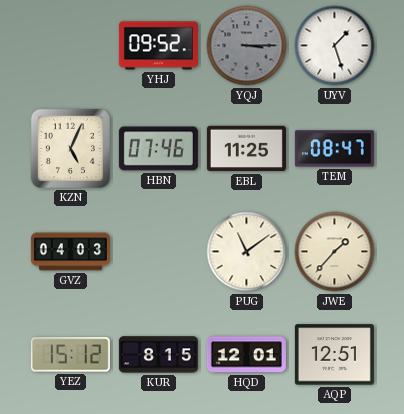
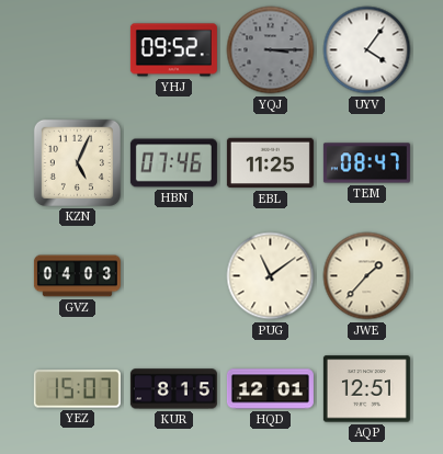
UYV: 1:27 -> 4:06 (367, 50)
YEZ: 15:12 -> 15:07 (77, 389)
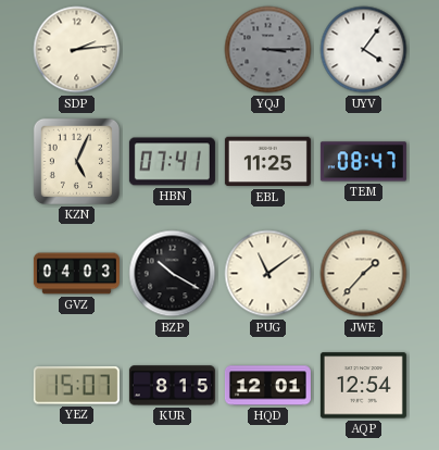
SDP: none -> 2:14 (77, 50)
YHJ: 09:52 -> none (173, 50)
HBN: 07:46 -> 07:41 (172, 162)
BZP: none -> 10:20 (173, 274)
AQP: 12:51 -> 12:54 (363, 386)
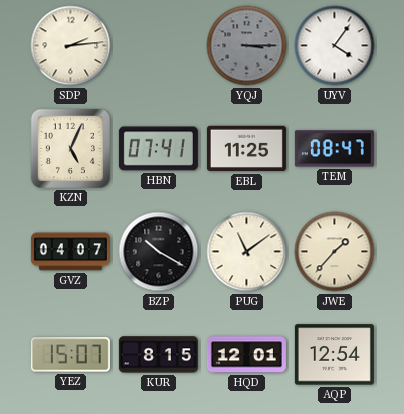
GVZ: 04:03 -> 04:07 (70, 252)
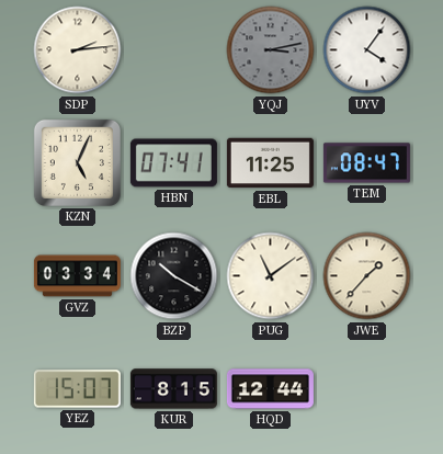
YQJ: 3:15 -> 3:13 (271, 50)
GVZ: 04:07 -> 03:34 (77, 276)
HQD: 12:01 -> 12:44 (270, 389)
AQP: 12:54 -> none (334, 355)
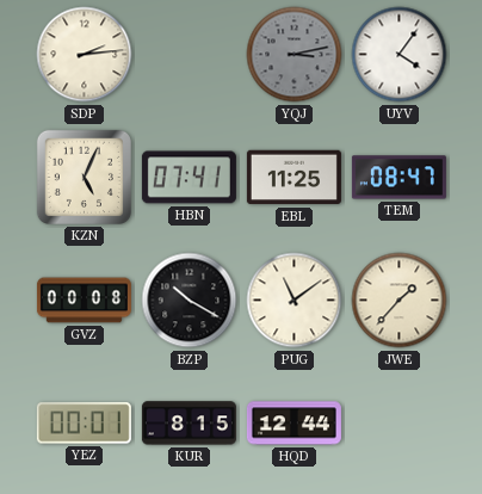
GVZ: 03:34 -> 00:08 (84, 301)
YEZ: 15:07 -> 00:01 (84, 424)
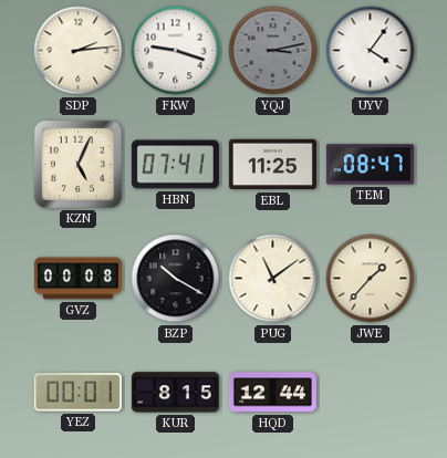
FKW: none -> 9:18 (176, 51)
